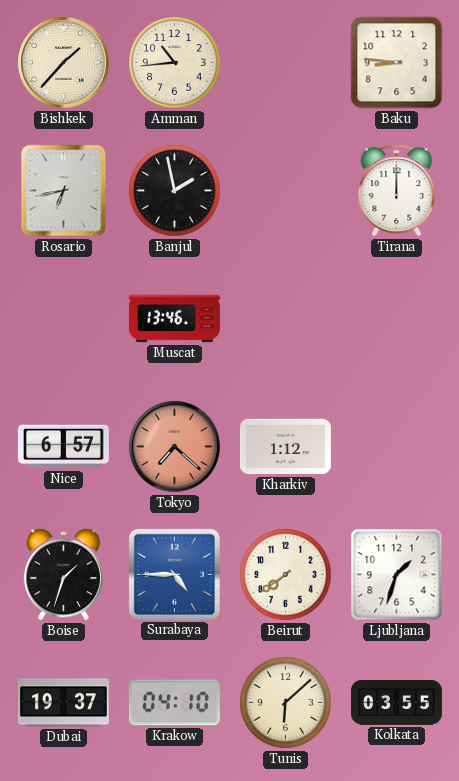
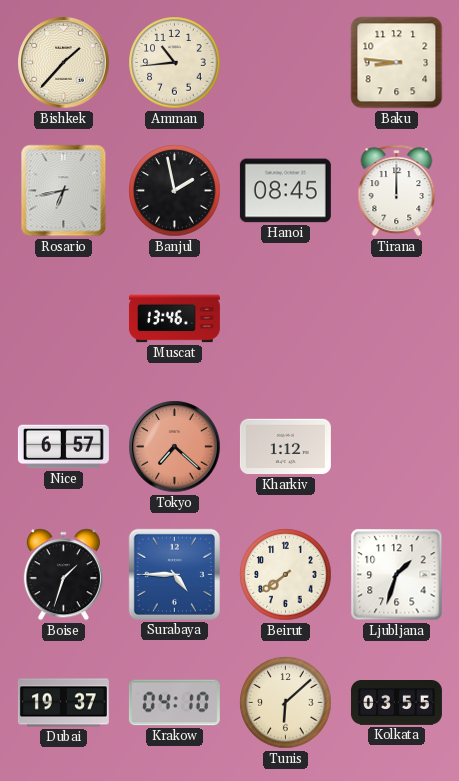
Hanoi: none -> 08:45 (285, 191)
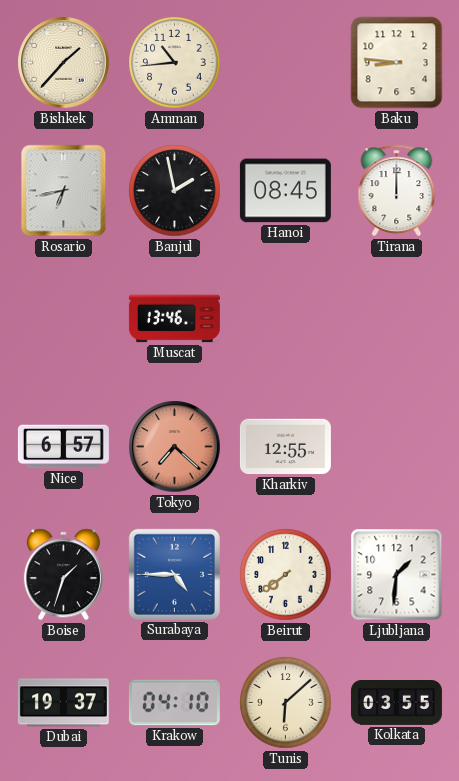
Kharkiv: 1:12 -> 12:55 (285, 447)
Ljubljana: 1:33 -> 1:31 (397, 575)
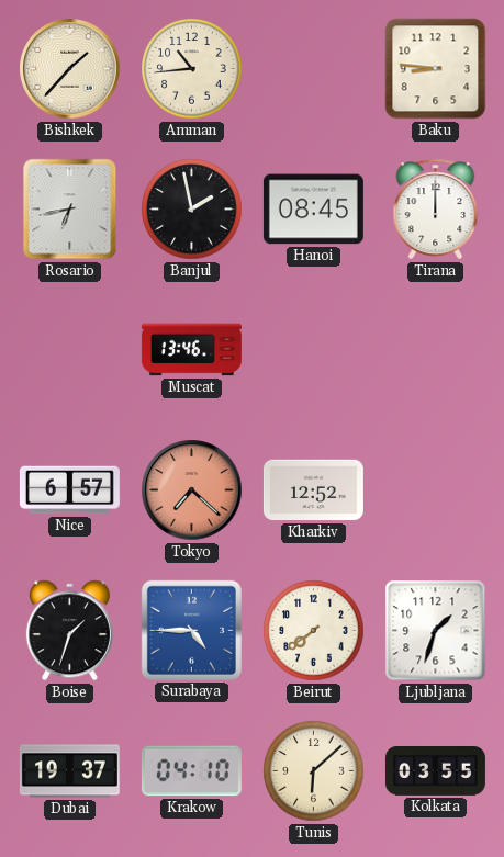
Kharkiv: 12:55 -> 12:52 (313, 490)
Ljubljana: 1:31 -> 1:33 (436, 631)
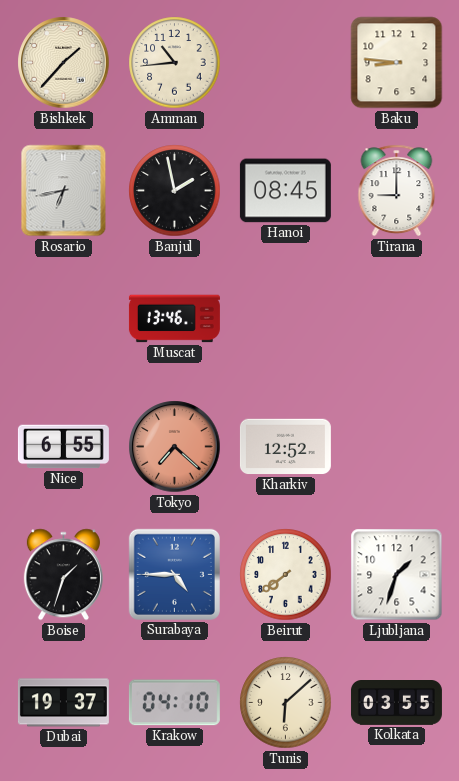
Tirana: 12:00 -> 9:00 (397, 191)
Nice: 6:57 -> 6:55 (63, 447)
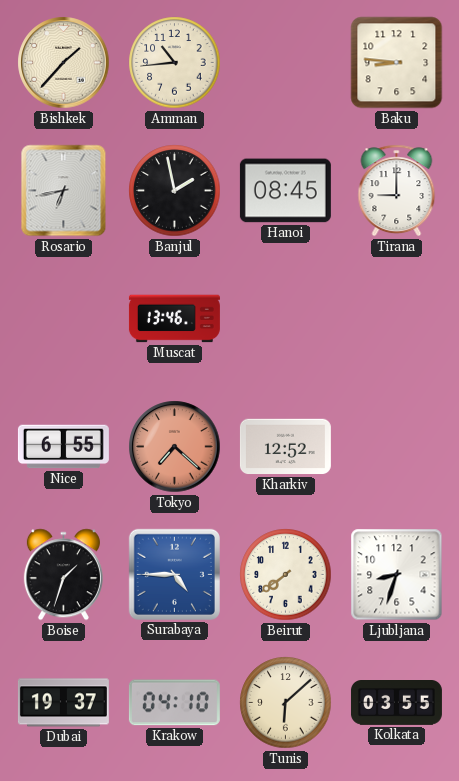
Ljubljana: 1:33 -> 8:33 (397, 575)
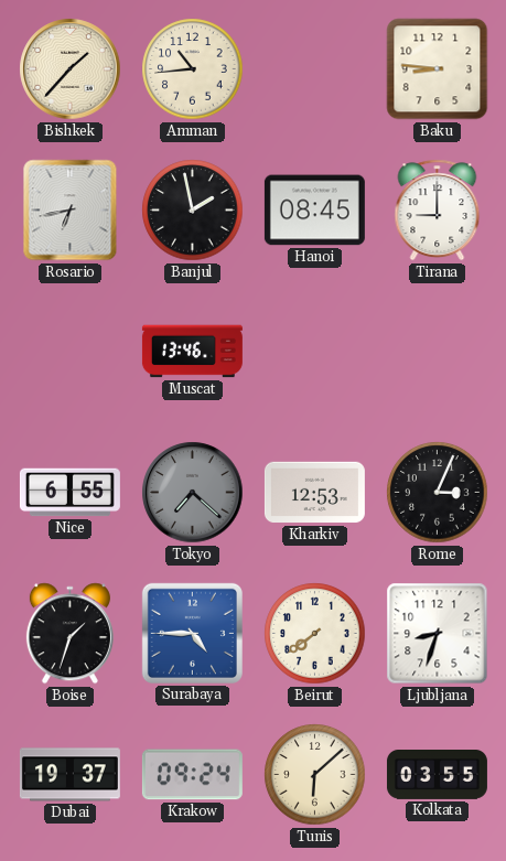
Tokyo dial: salmon -> grey (193, 493)
Kharkiv: 12:52 -> 12:53 (314, 493)
Rome: none -> 3:04 (438, 493)
Krakow: 04:10 -> 09:24 (192, 775)
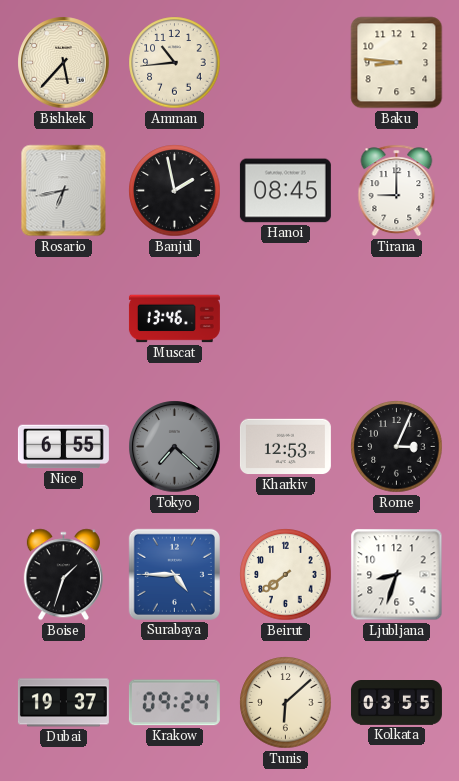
Bishkek: 1:37 -> 5:37 (64, 63)
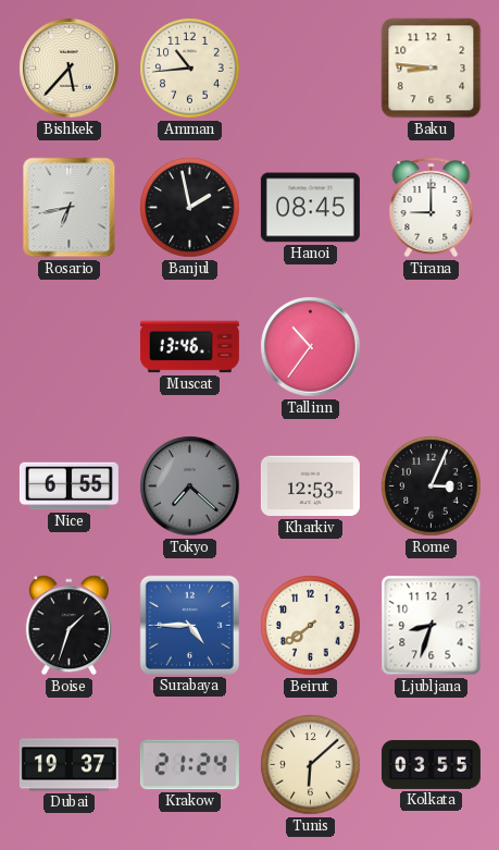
Tallinn: none -> 10:36 (311, 347)
Krakow: 09:24 -> 21:24 (189, 765)
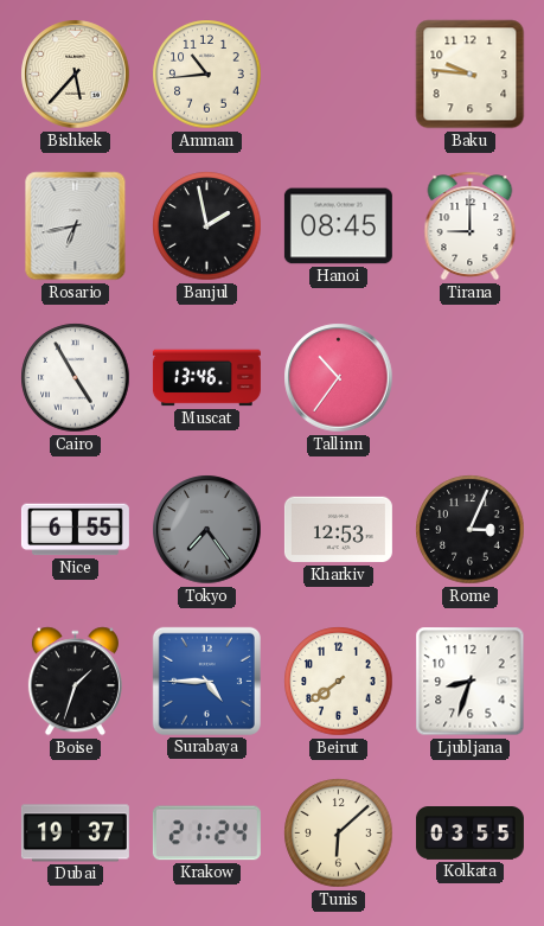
Baku: 8:46 -> 9:46 (471, 75)
Cairo: none -> 4:55 (76, 378)
Tokyo: 7:22 -> 7:24 (207, 530)
